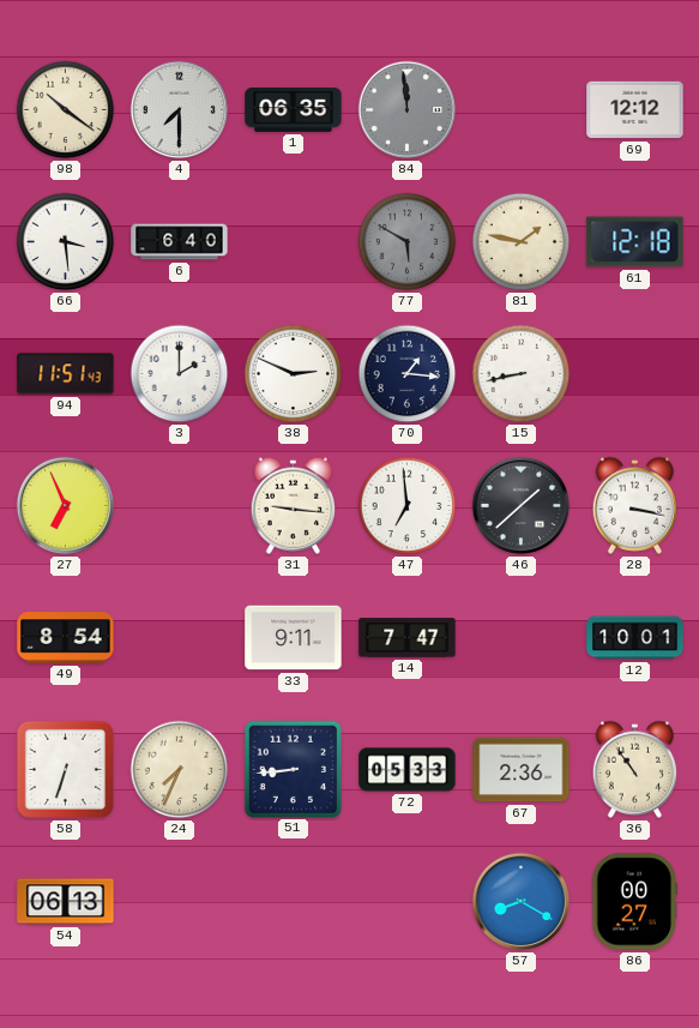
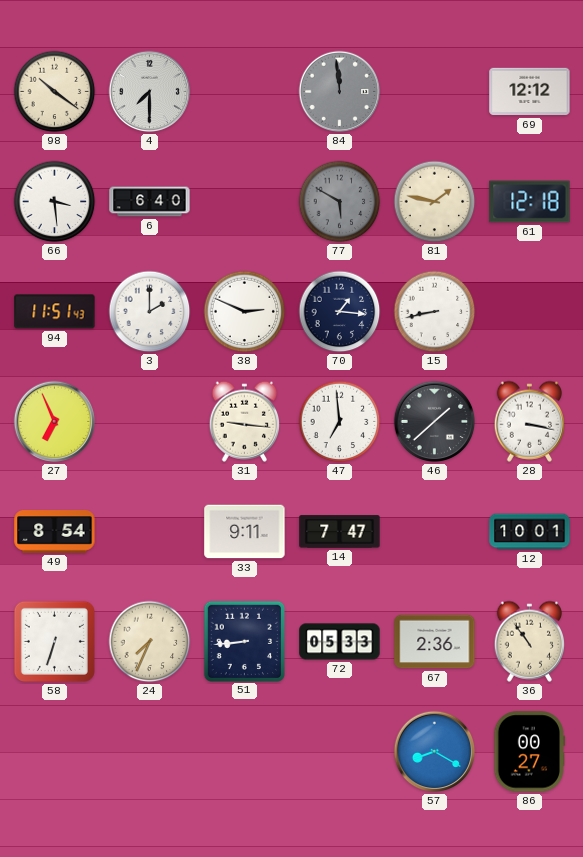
1: 06:35 -> none (294, 109)
54: 06:13 -> none (66, 902)
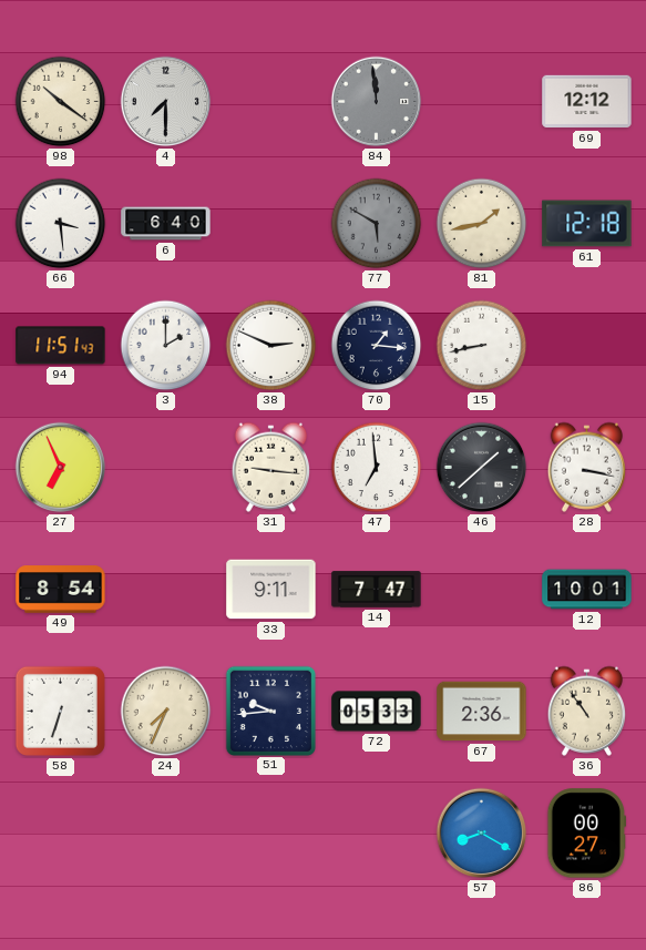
81: 1:47 -> 1:43 (482, 224)
51: 8:44 -> 9:44 (270, 711)
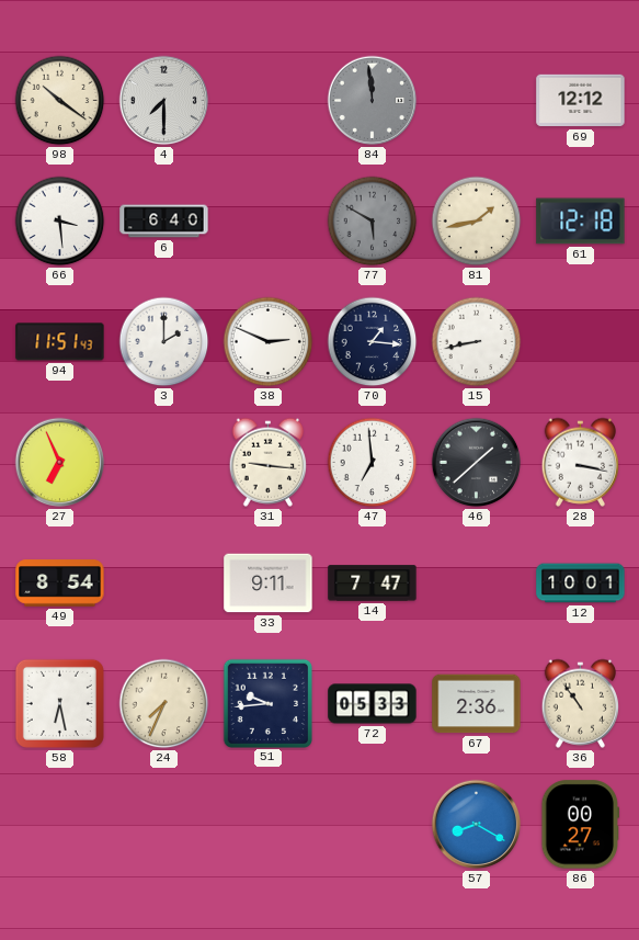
58: 6:33 -> 6:28 (59, 703)
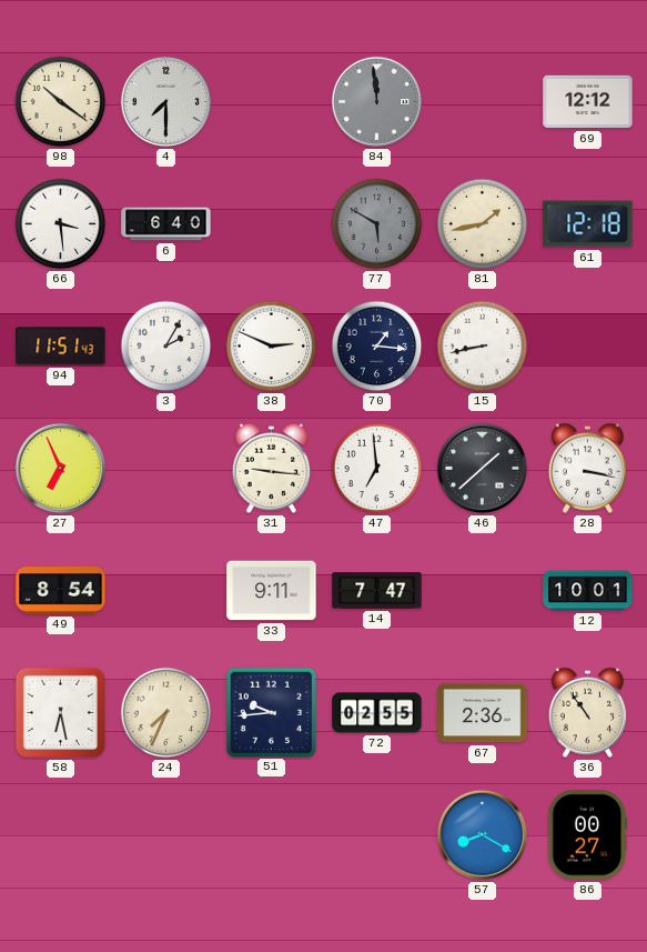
3: 2:00 -> 2:05 (166, 347)
72: 05:33 -> 02:55 (377, 713)
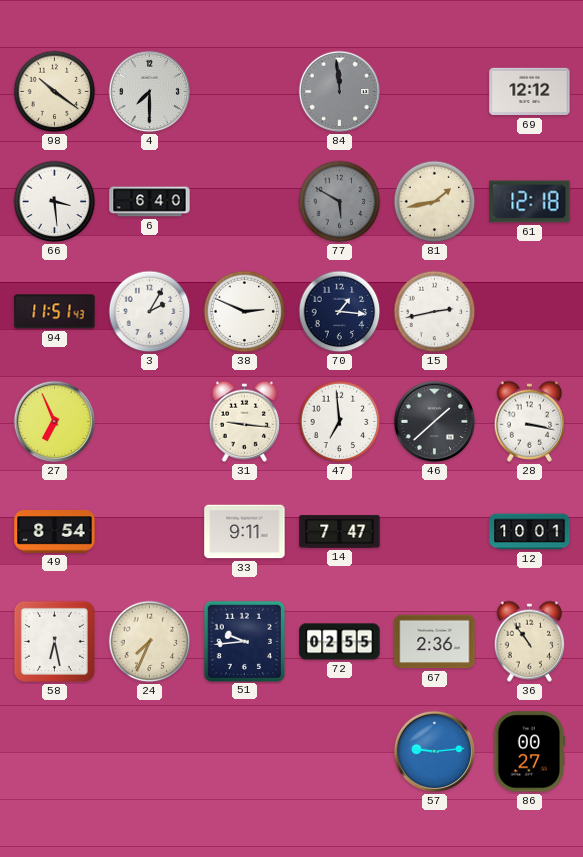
15: 8:43 -> 2:43 (435, 312)
57: 8:20 -> 9:14 (435, 752)
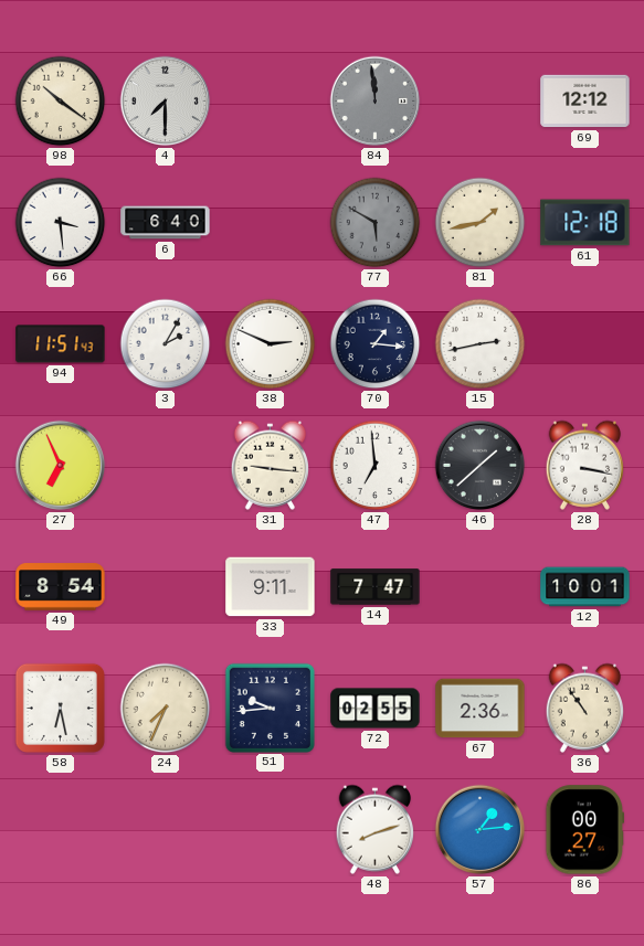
48: none -> 8:12 (376, 829)
57: 9:14 -> 1:14 (481, 830)
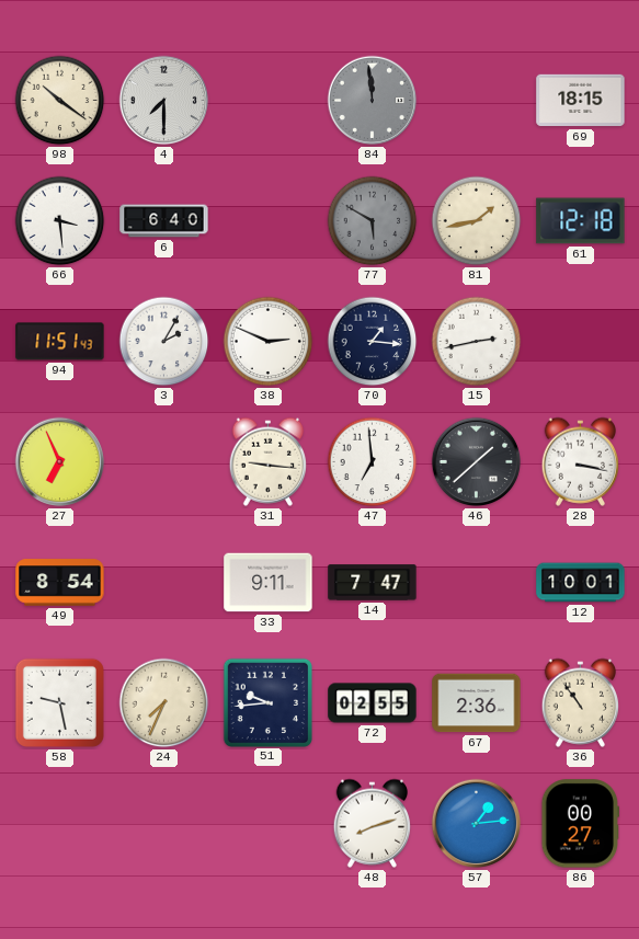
69: 12:12 -> 18:15 (581, 101)
58: 6:28 -> 9:28 (59, 702)
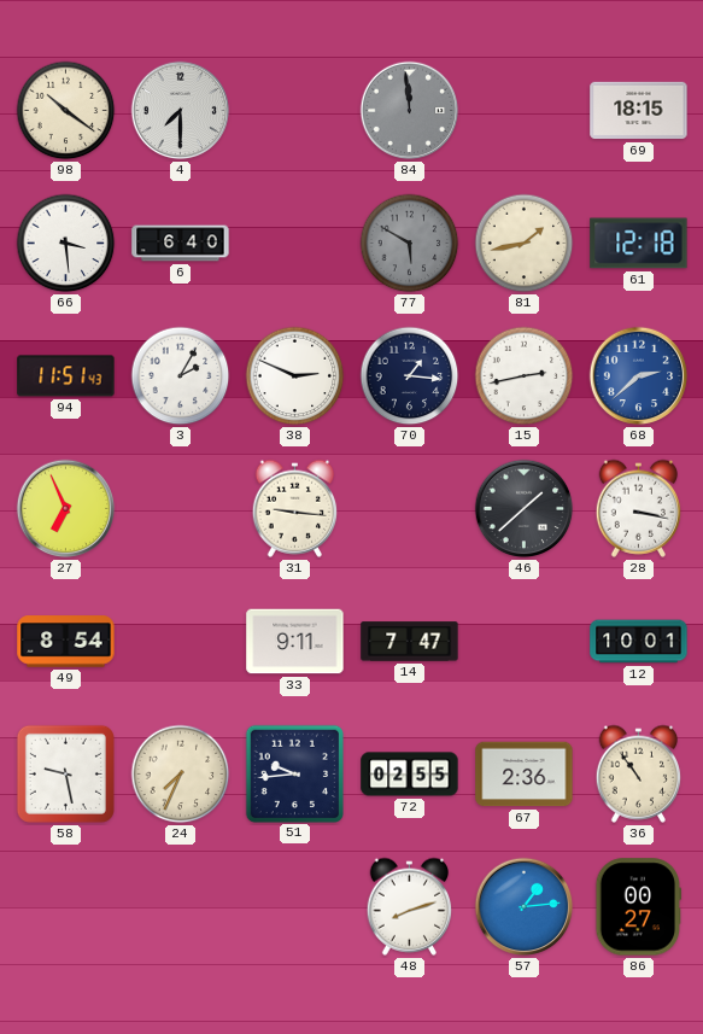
68: none -> 2:38 (639, 376)
47: 6:59 -> none (373, 462)
